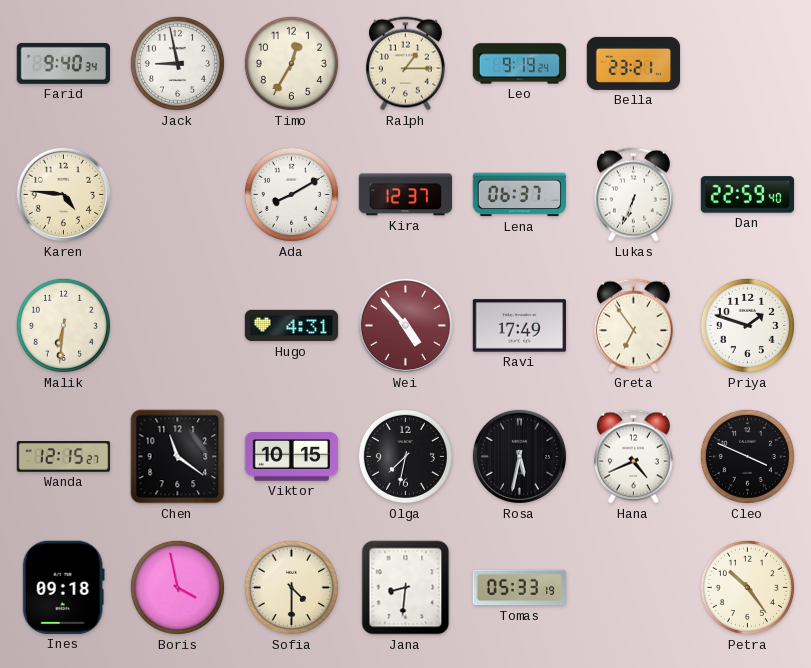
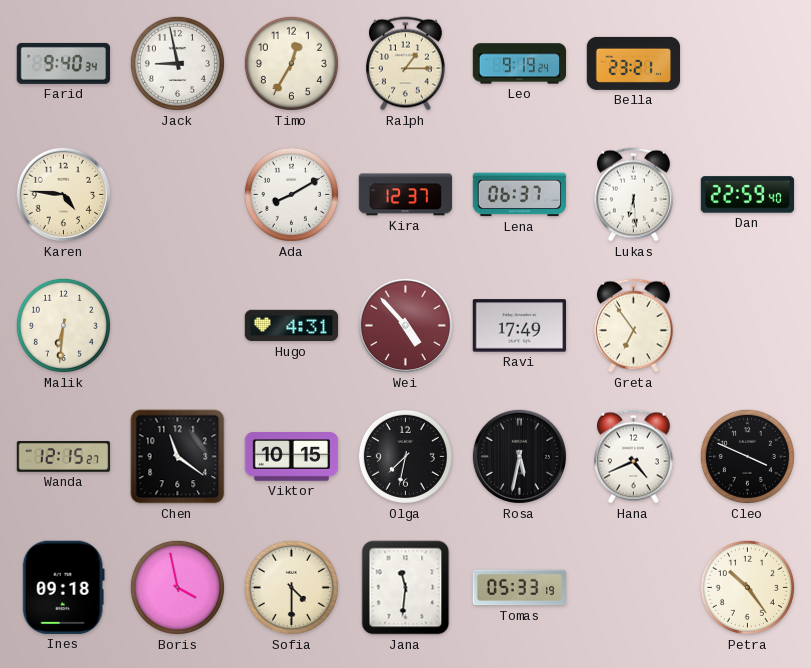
Lukas: 6:34 -> 6:29 (633, 195)
Priya: 1:48 -> none (747, 325)
Jana: 8:31 -> 11:31 (406, 588)
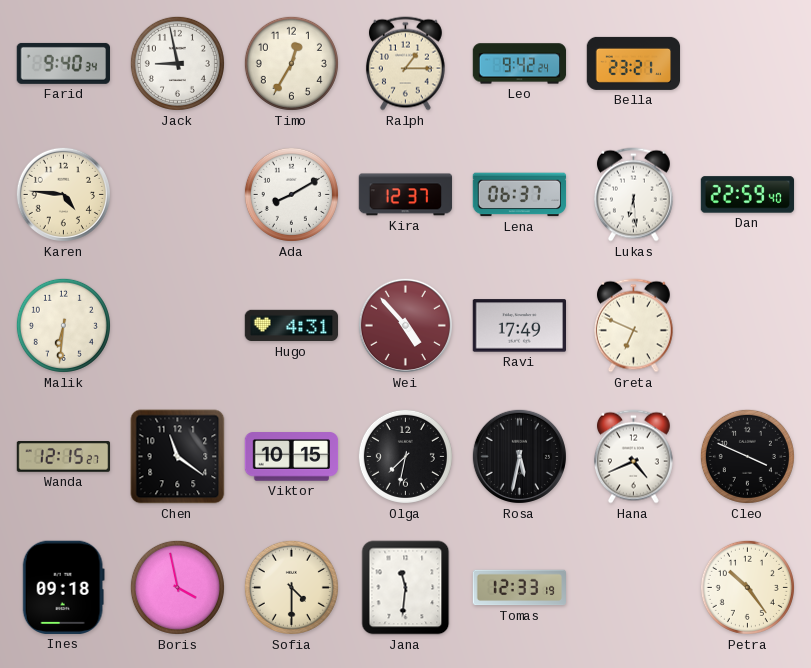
Leo: 9:19 -> 9:42 (520, 64)
Greta: 6:54 -> 6:49 (633, 326)
Tomas: 05:33 -> 12:33 (520, 588)
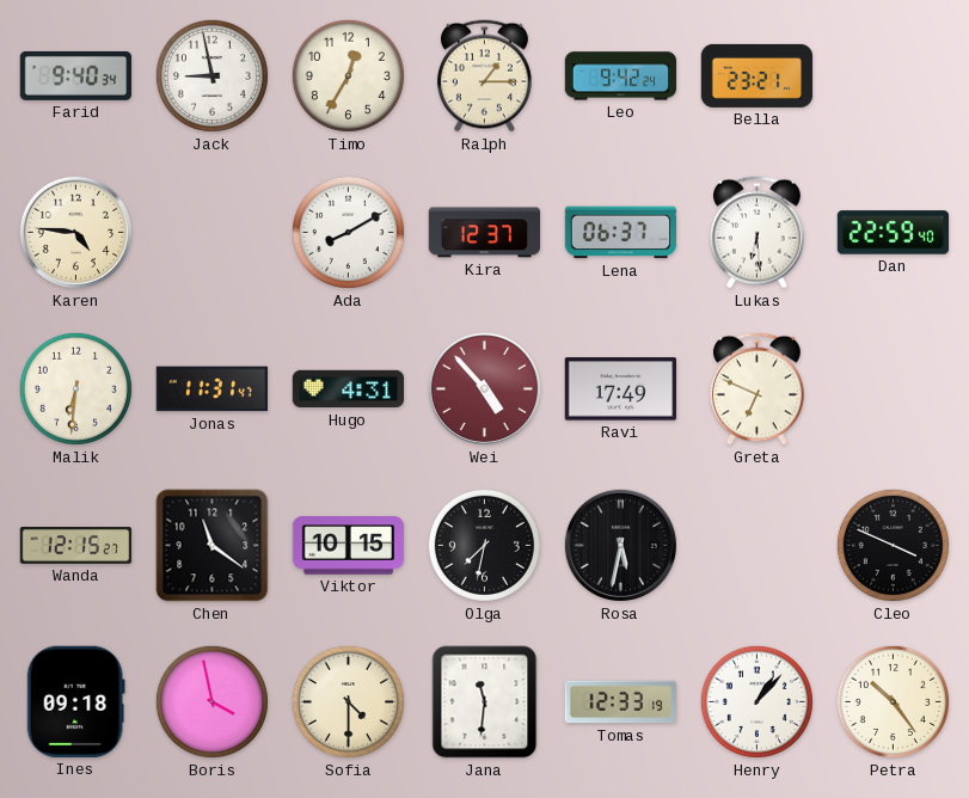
Jonas: none -> 11:31 (211, 389)
Hana: 4:41 -> none (633, 457)
Henry: none -> 1:07 (756, 701)
